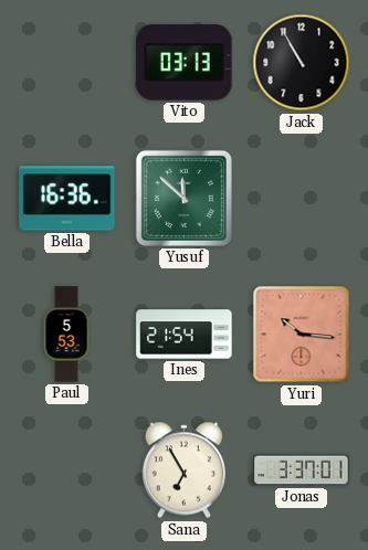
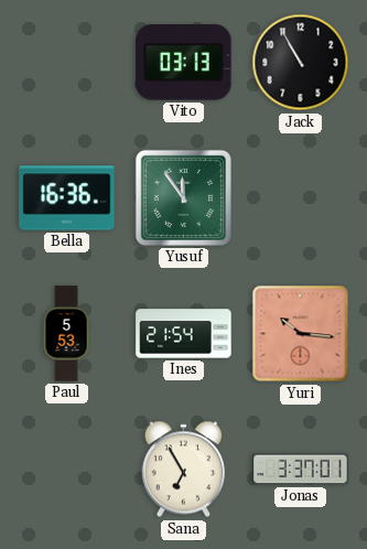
Yusuf: 11:52 -> 11:54 (183, 197)
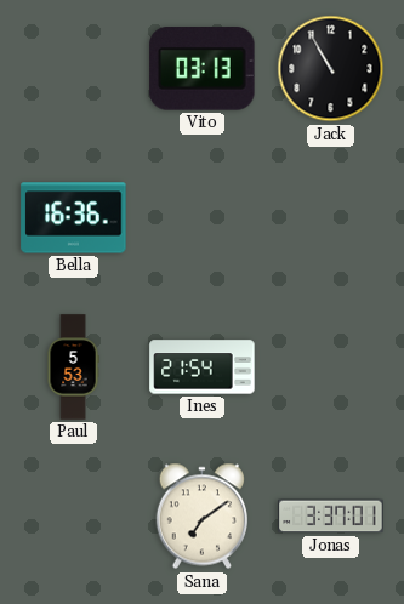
Yusuf: 11:54 -> none (183, 197)
Yuri: 10:16 -> none (301, 334)
Sana: 6:55 -> 7:09 (201, 517)
